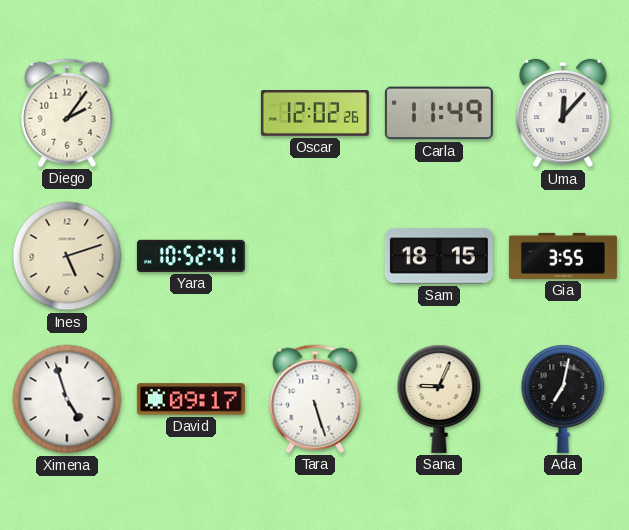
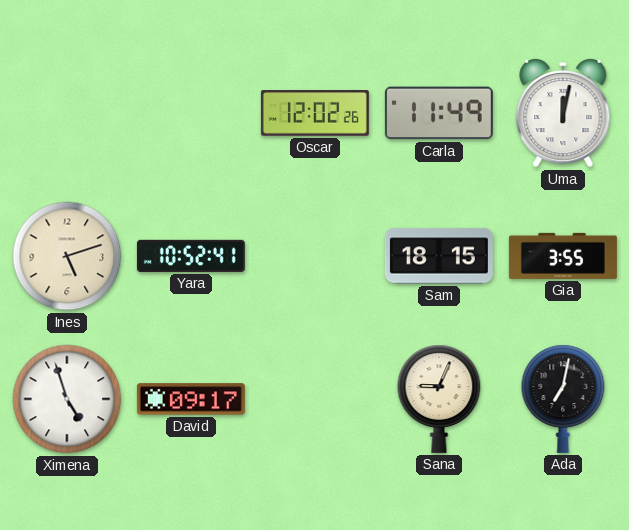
Diego: 2:06 -> none (67, 113)
Uma: 12:07 -> 12:02 (563, 113)
Tara: 5:27 -> none (315, 399)
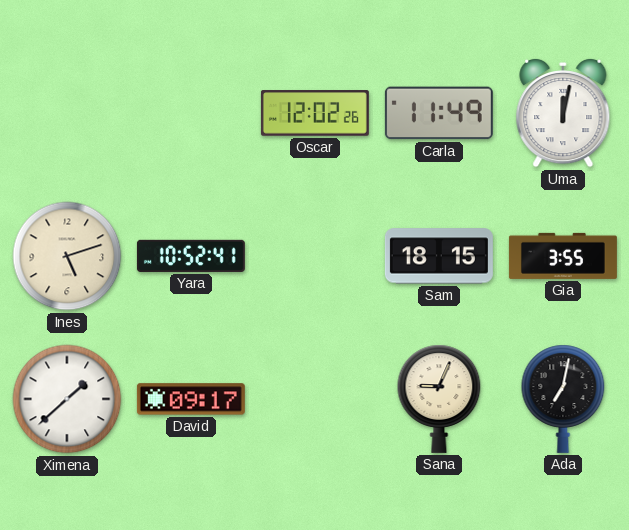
Ximena: 4:57 -> 1:38 (67, 399)
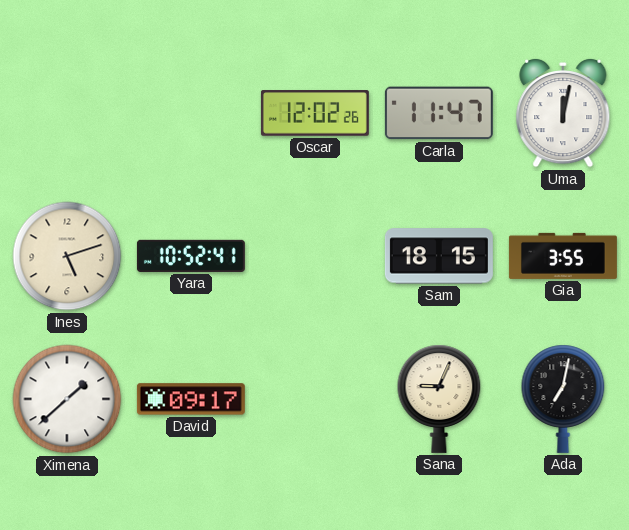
Carla: 11:49 -> 11:47 (439, 113)
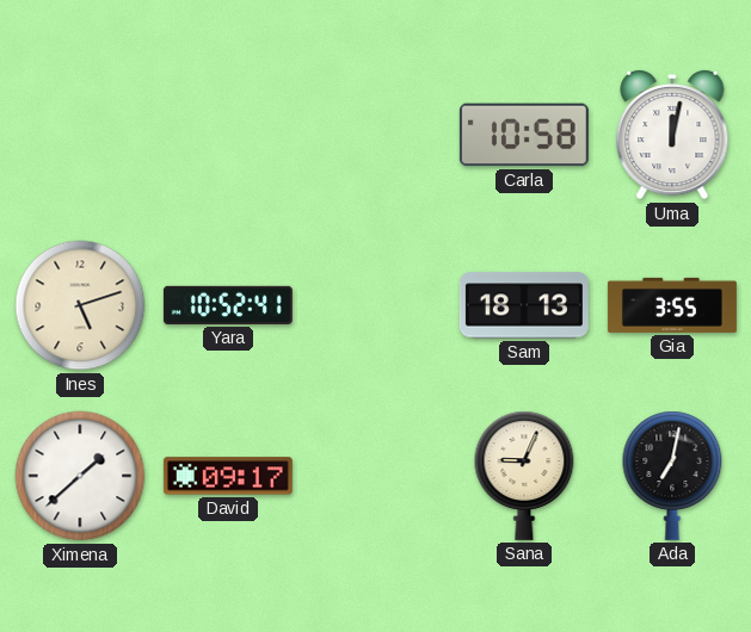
Oscar: 12:02 -> none (315, 113)
Carla: 11:47 -> 10:58 (524, 135)
Sam: 18:15 -> 18:13 (524, 305)
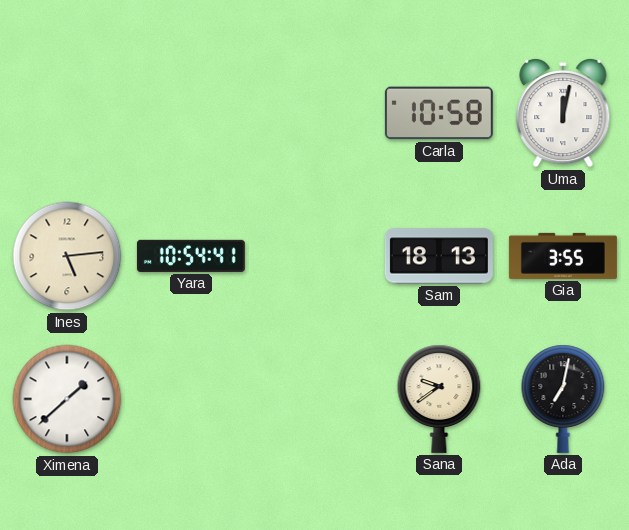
Ines: 5:12 -> 5:14 (67, 256)
Yara: 10:52 -> 10:54 (191, 256)
David: 09:17 -> none (228, 476)
Sana: 9:04 -> 9:39 (439, 399)
